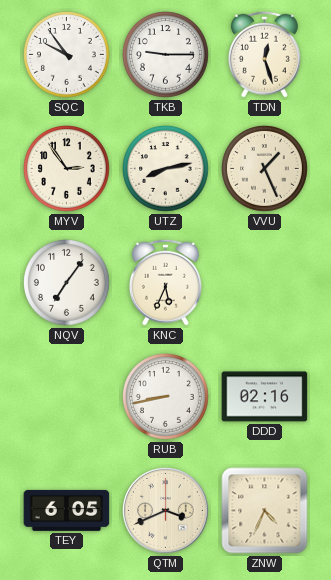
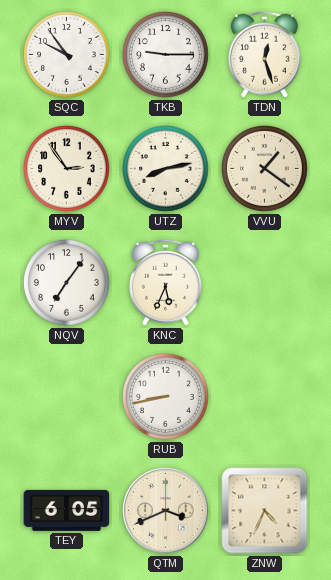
VVU: 1:26 -> 1:21 (265, 169)
DDD: 02:16 -> none (265, 397)
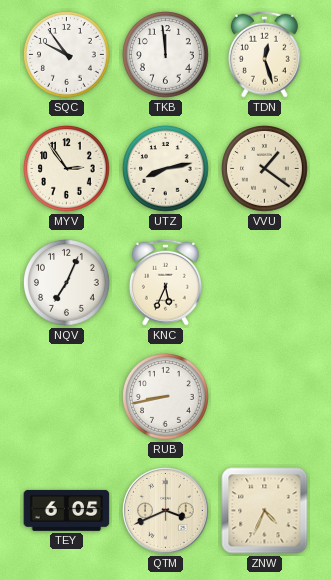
TKB: 9:15 -> 11:59 (166, 55)
NQV: 7:06 -> 7:04 (67, 283)
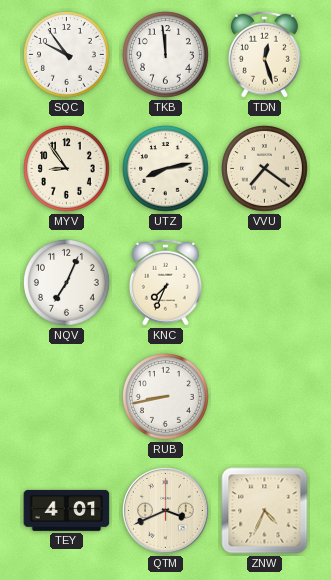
MYV: 2:54 -> 8:54 (67, 169)
VVU: 1:21 -> 7:21 (265, 169)
KNC: 5:34 -> 7:34 (165, 282)
TEY: 6:05 -> 4:01 (67, 510)
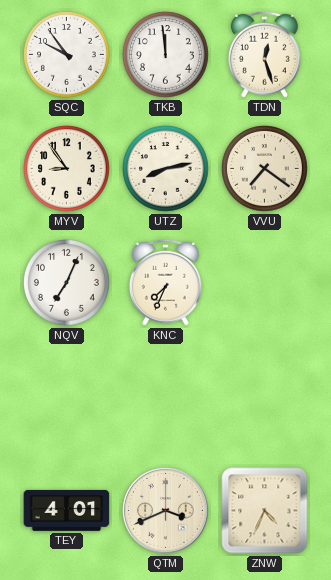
RUB: 8:43 -> none (166, 397)
